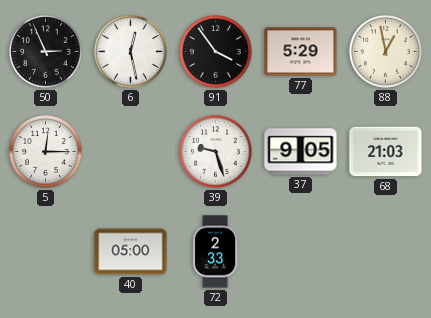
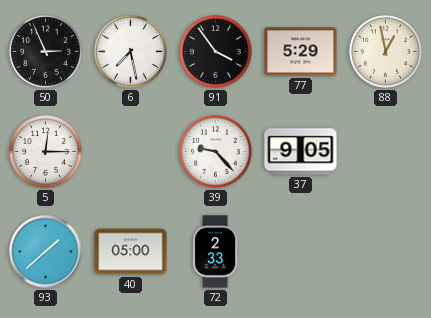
6: 12:28 -> 7:28 (131, 52)
39: 9:27 -> 9:23 (216, 152)
68: 21:03 -> none (386, 152)
93: none -> 1:38 (46, 252)
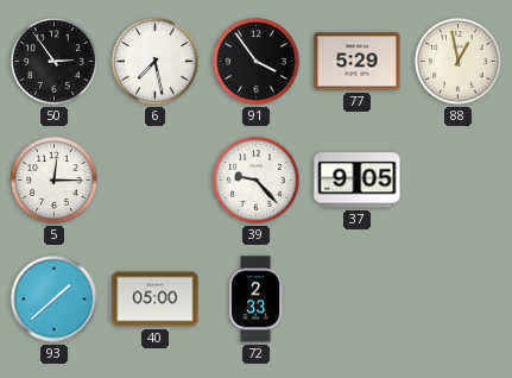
50: 2:56 -> 2:54 (55, 62)
